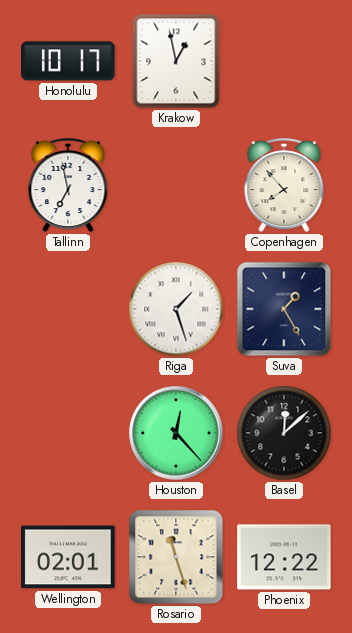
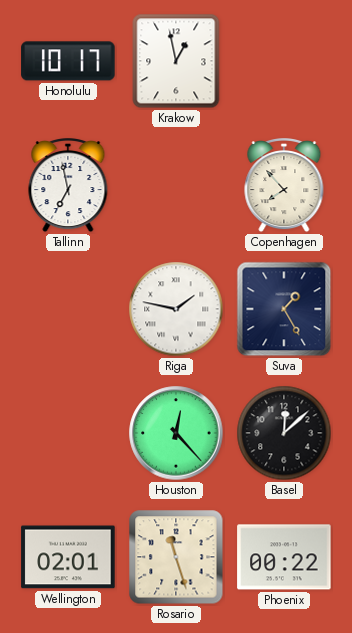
Riga: 1:27 -> 1:47 (176, 309)
Phoenix: 12:22 -> 00:22 (284, 557)
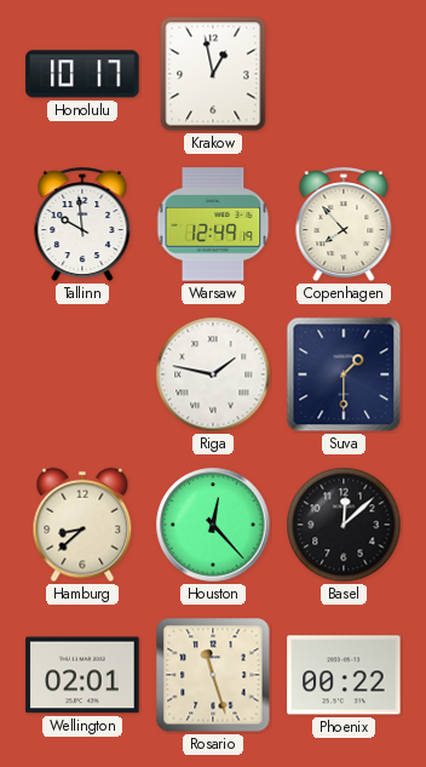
Tallinn: 6:58 -> 9:59 (82, 225)
Warsaw: none -> 12:49 (213, 224)
Suva: 1:25 -> 1:30 (344, 374)
Hamburg: none -> 8:38 (82, 525)
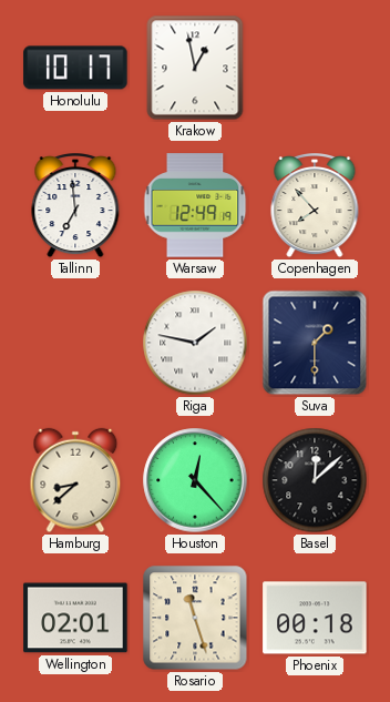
Tallinn: 9:59 -> 6:59 (75, 206)
Phoenix: 00:22 -> 00:18 (315, 618)
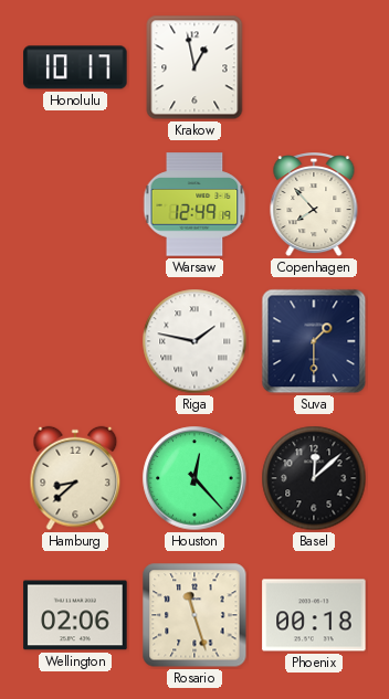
Tallinn: 6:59 -> none (75, 206)
Wellington: 02:01 -> 02:06 (75, 615)
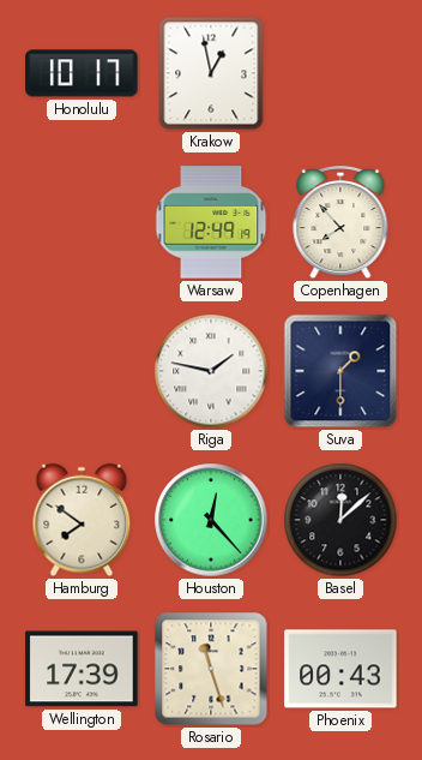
Hamburg: 8:38 -> 7:51 (82, 520)
Wellington: 02:06 -> 17:39 (82, 669)
Phoenix: 00:18 -> 00:43 (340, 669)
